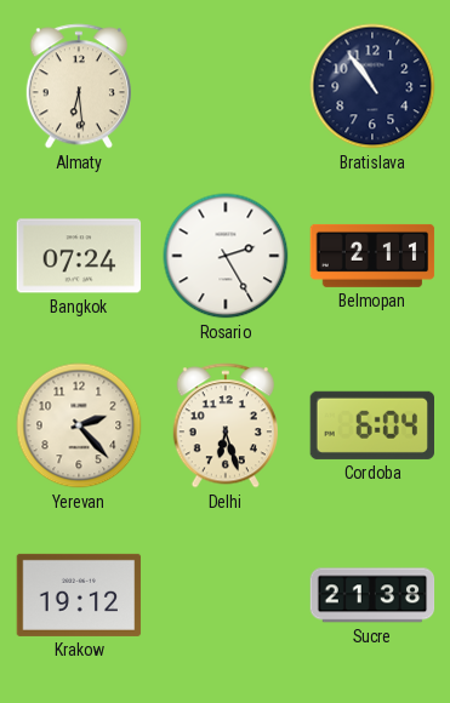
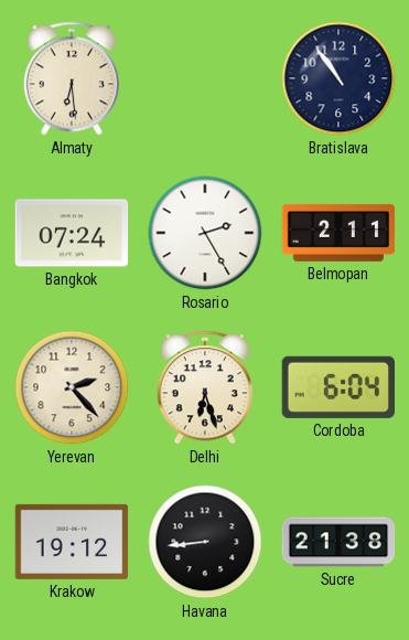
Havana: none -> 8:44 (205, 542)
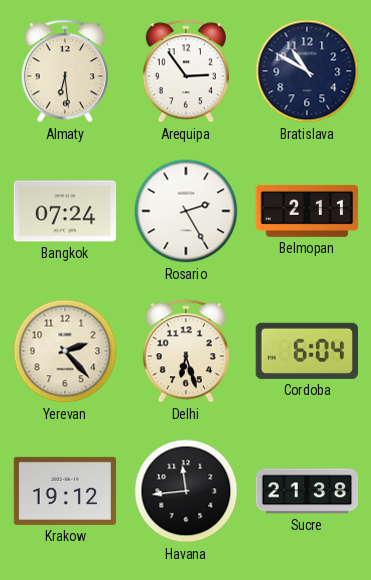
Arequipa: none -> 2:54 (186, 71)
Bratislava: 10:54 -> 10:50 (307, 71)
Havana: 8:44 -> 11:44 (186, 491)
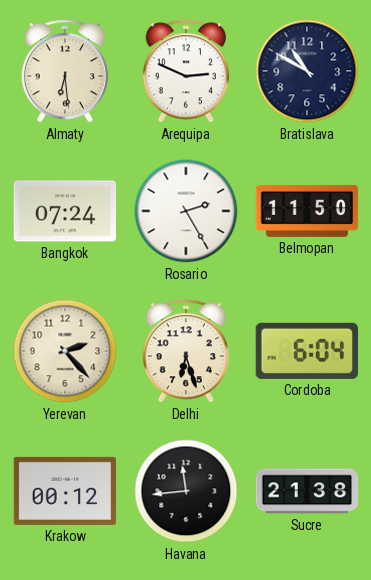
Arequipa: 2:54 -> 2:49 (186, 71)
Belmopan: 2:11 -> 11:50 (307, 211)
Krakow: 19:12 -> 00:12 (65, 491)
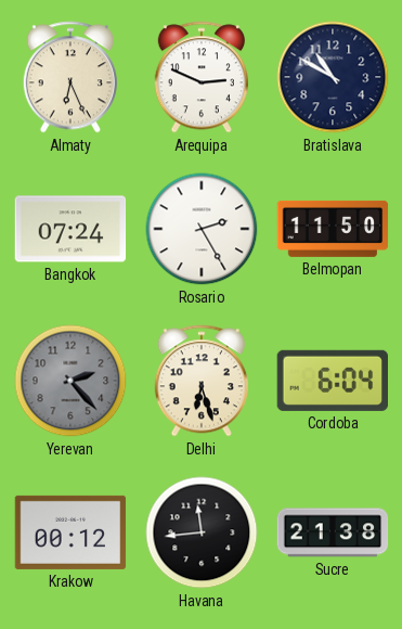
Almaty: 6:29 -> 6:26 (70, 77)
Yerevan dial: cream -> grey (70, 381)
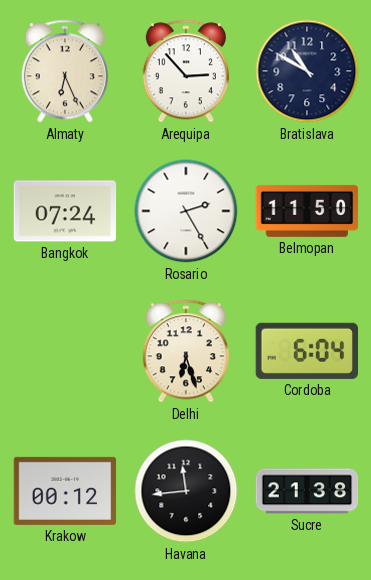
Arequipa: 2:49 -> 2:53 (186, 71)
Yerevan: 2:23 -> none (70, 381)
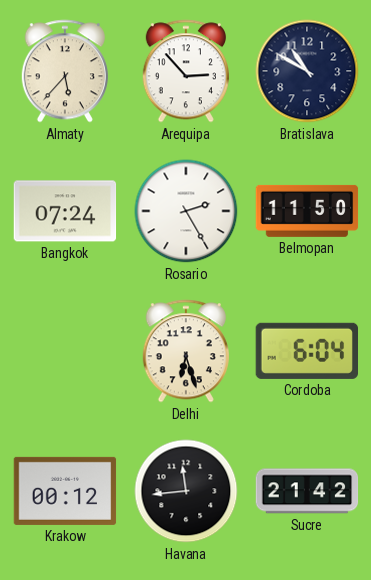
Almaty: 6:26 -> 5:37 (65, 71)
Sucre: 21:38 -> 21:42 (307, 491)
